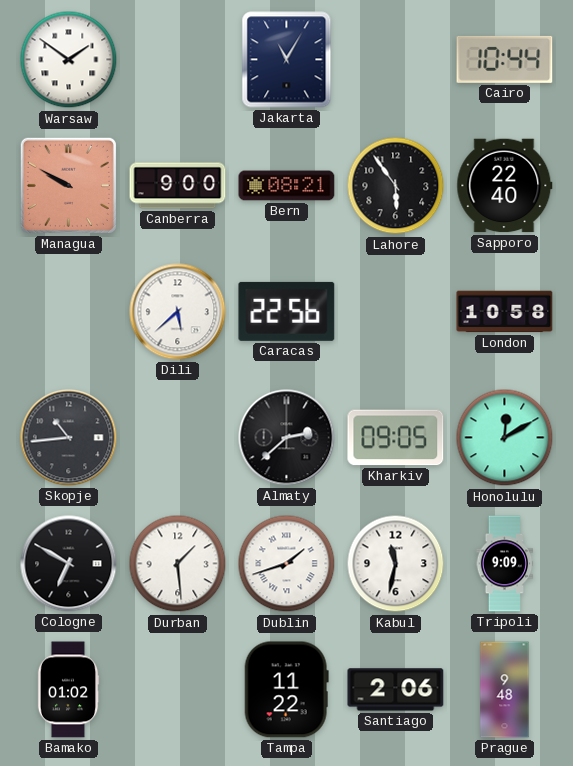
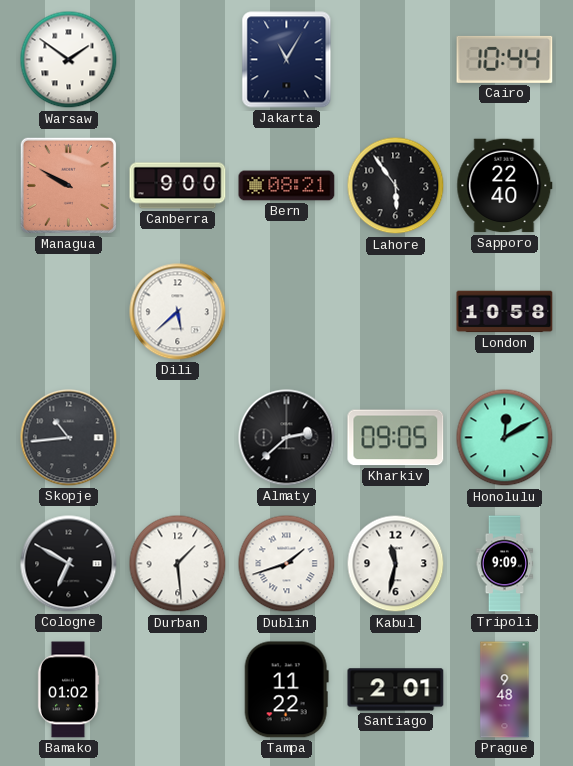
Caracas: 22:56 -> none (287, 311)
Santiago: 2:06 -> 2:01 (396, 690)
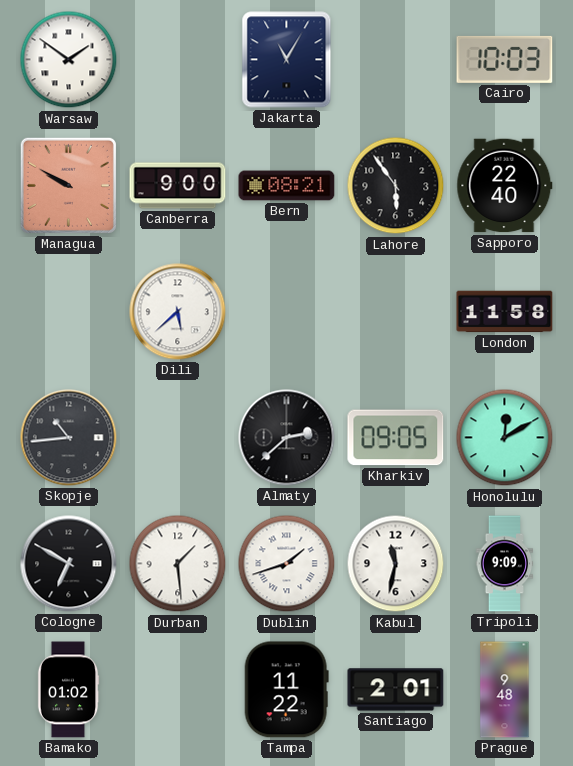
Cairo: 10:44 -> 10:03 (505, 59)
London: 10:58 -> 11:58 (505, 312)
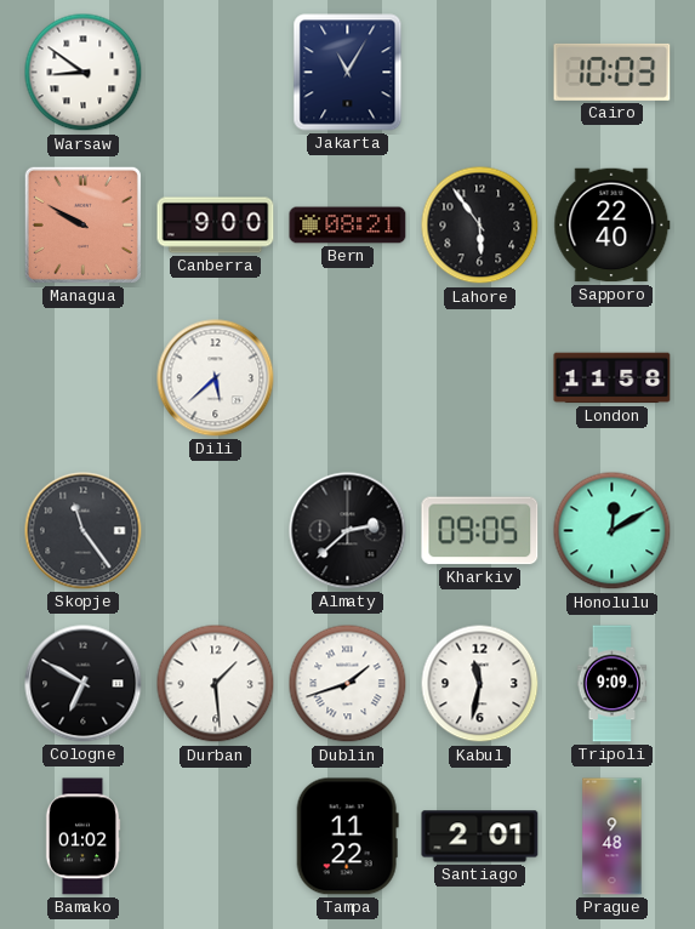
Warsaw: 1:51 -> 8:51 (84, 73)
Skopje: 10:44 -> 11:24 (84, 531)
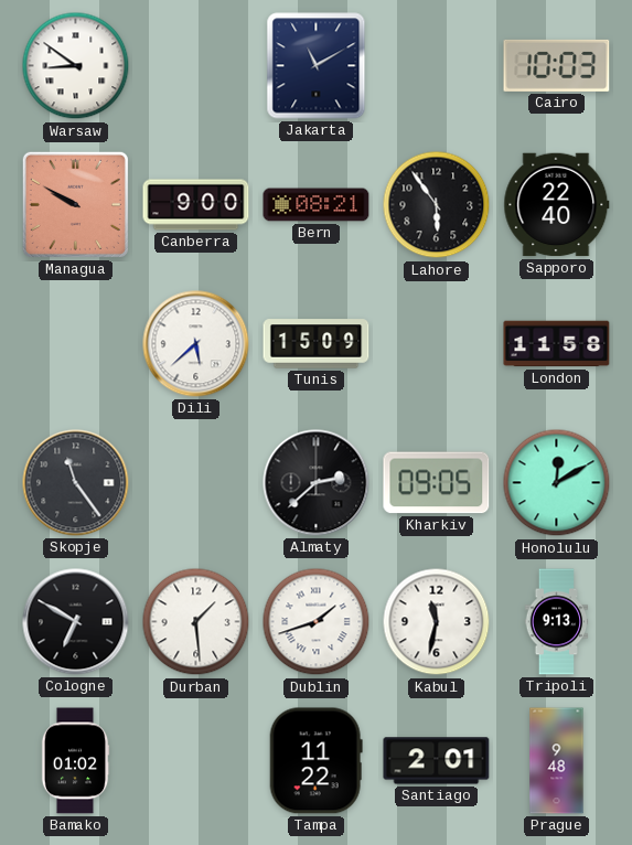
Jakarta: 11:05 -> 11:10 (317, 66)
Tunis: none -> 15:09 (317, 344)
Tripoli: 9:09 -> 9:13 (557, 622)
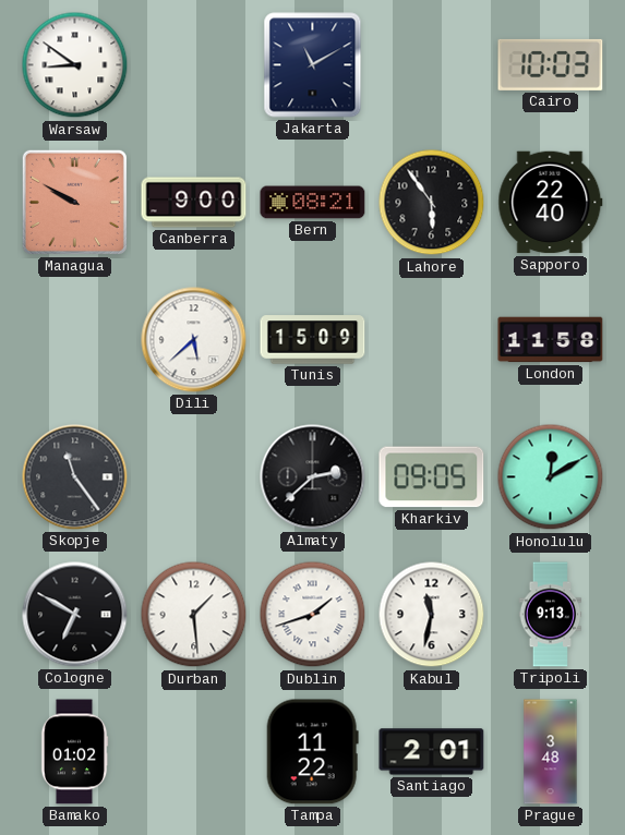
Prague: 9:48 -> 3:48 (551, 752)
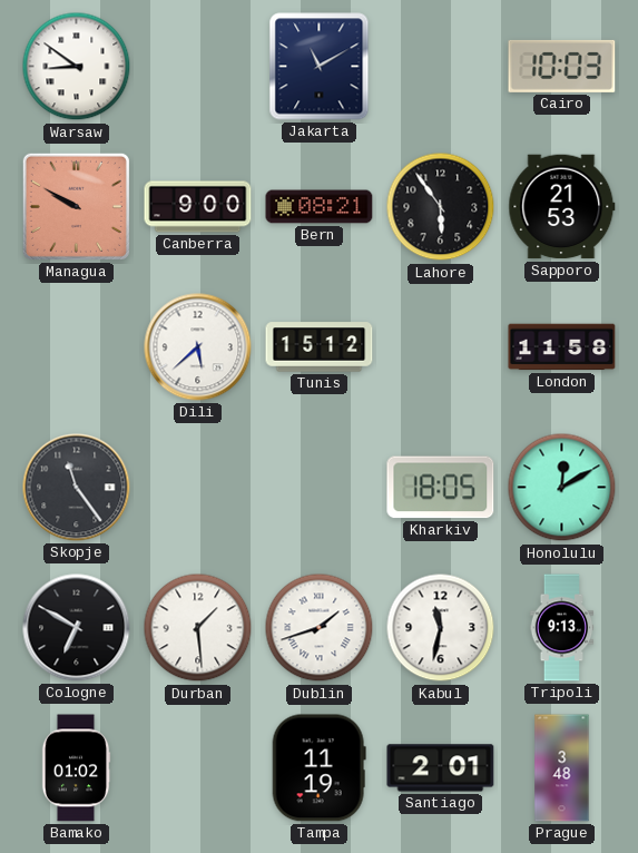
Sapporo: 22:40 -> 21:53 (562, 207)
Tunis: 15:09 -> 15:12 (320, 347)
Almaty: 2:38 -> none (313, 477)
Kharkiv: 09:05 -> 18:05 (441, 488)
Tampa: 11:22 -> 11:19 (318, 768)
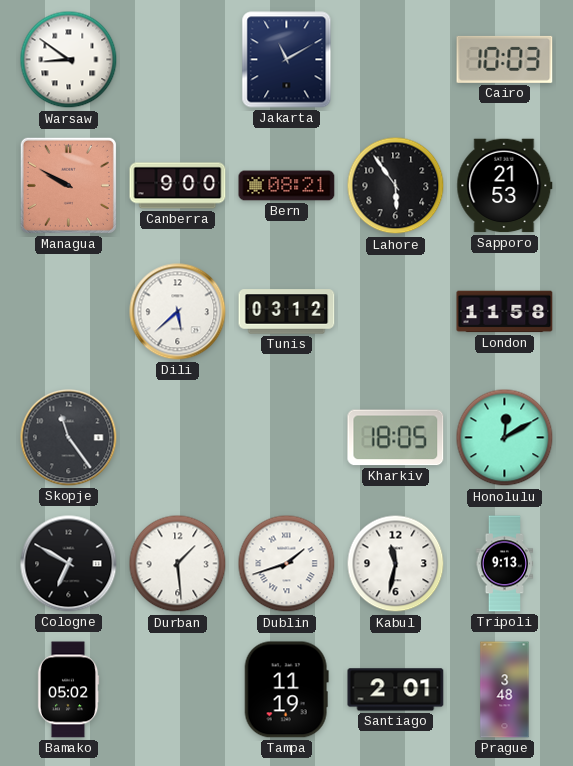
Tunis: 15:12 -> 03:12 (287, 312)
Bamako: 01:02 -> 05:02 (68, 690)
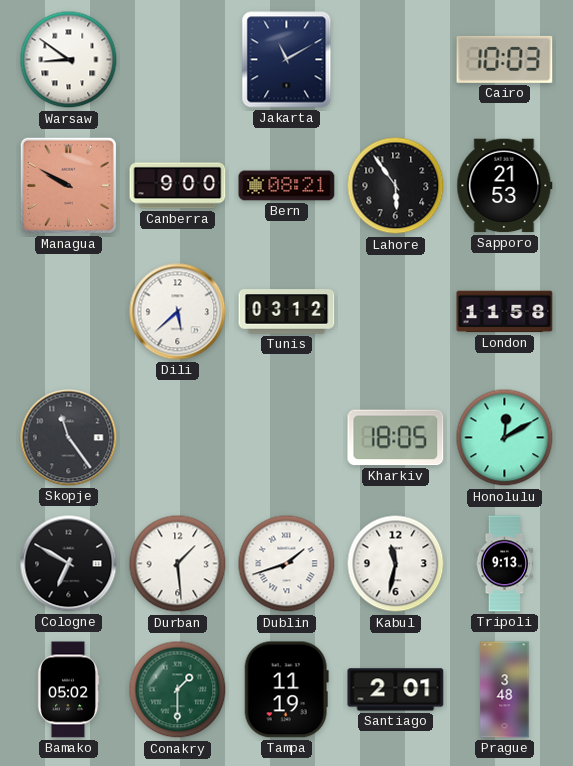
Conakry: none -> 1:30 (178, 690)
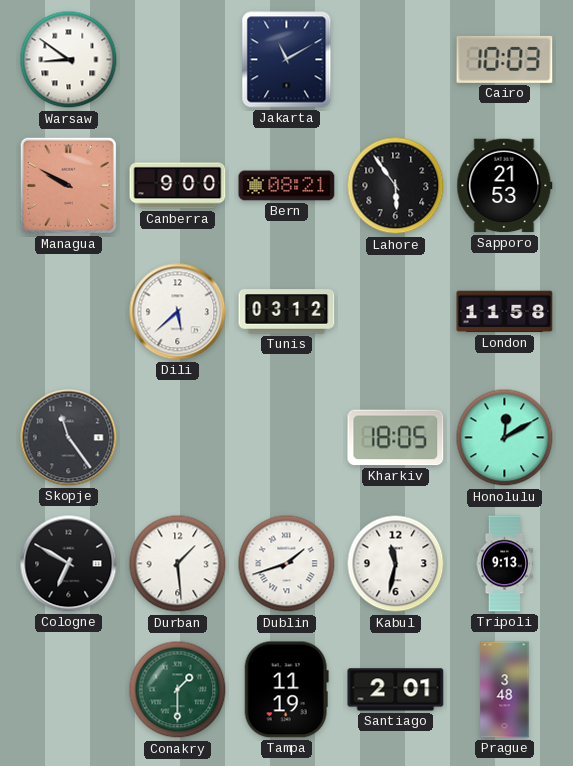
Bamako: 05:02 -> none (68, 690)
